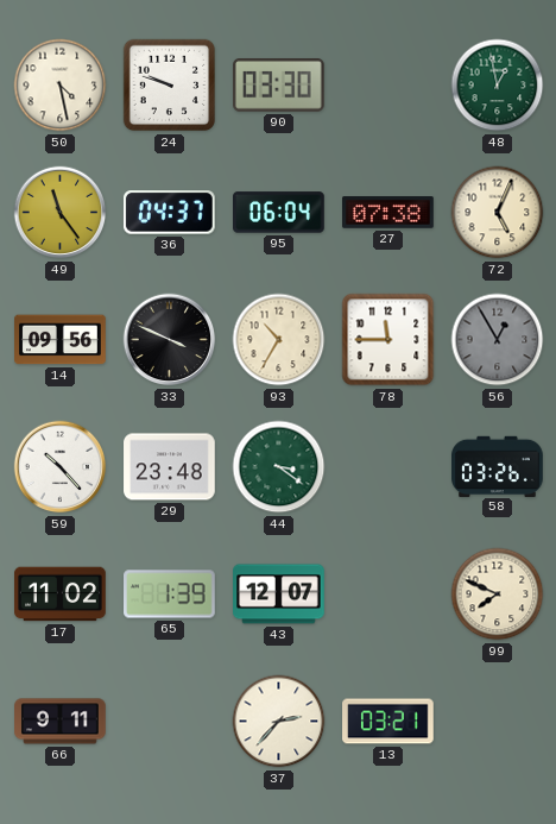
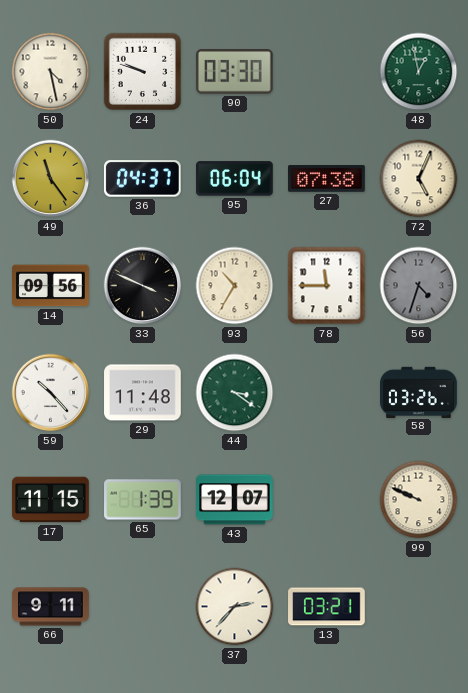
56: 12:55 -> 4:33 (419, 286)
29: 23:48 -> 11:48 (143, 393)
17: 11:02 -> 11:15 (51, 500)
99: 7:49 -> 9:49 (419, 500)
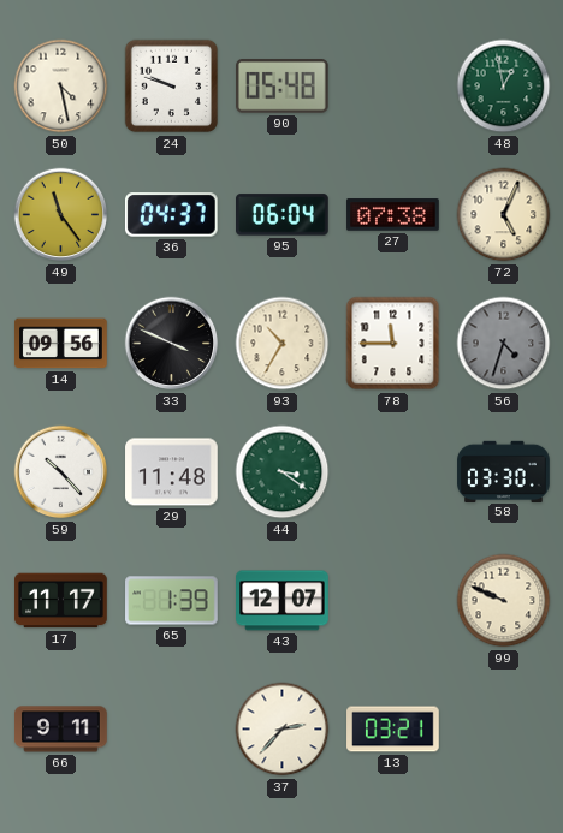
90: 03:30 -> 05:48 (283, 87)
58: 03:26 -> 03:30 (504, 471)
17: 11:15 -> 11:17 (61, 601)
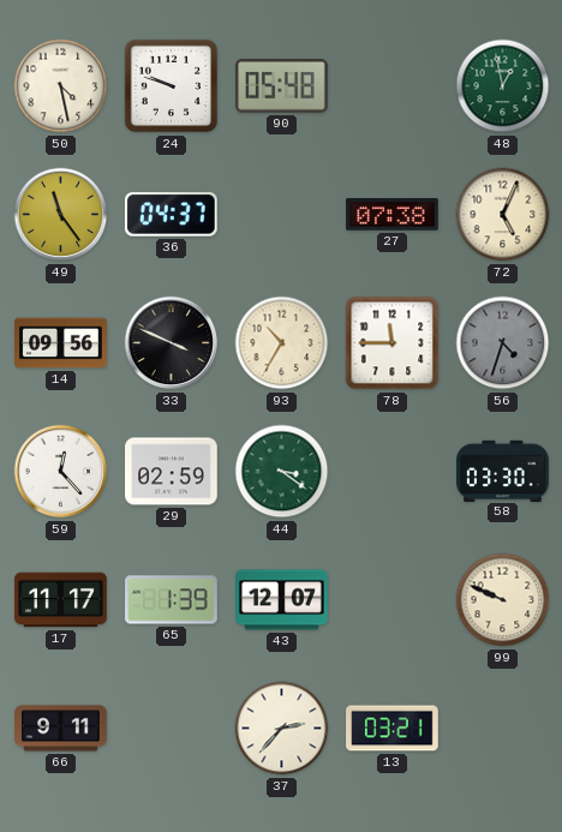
95: 06:04 -> none (283, 215)
59: 10:23 -> 12:23 (61, 472)
29: 11:48 -> 02:59 (172, 472)
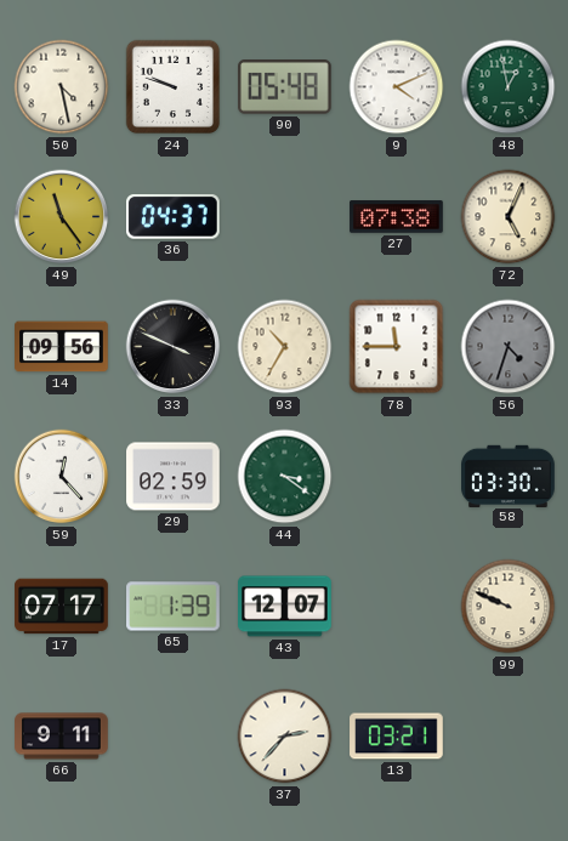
9: none -> 4:11 (397, 87)
17: 11:17 -> 07:17 (62, 607)
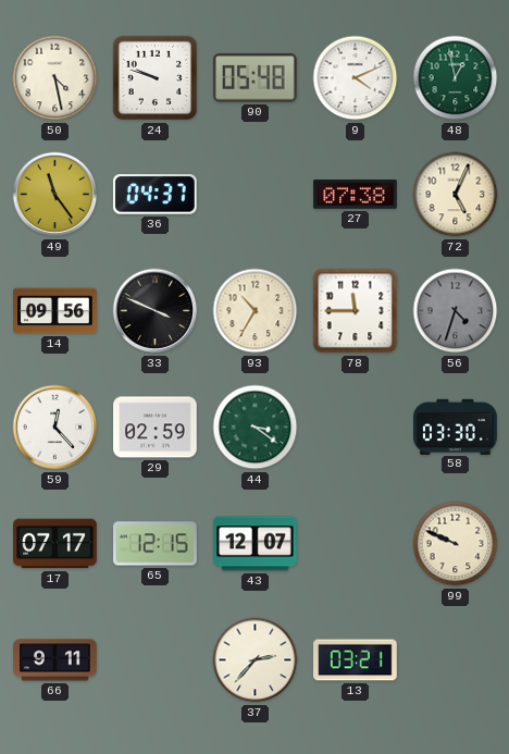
65: 1:39 -> 12:15 (156, 544)
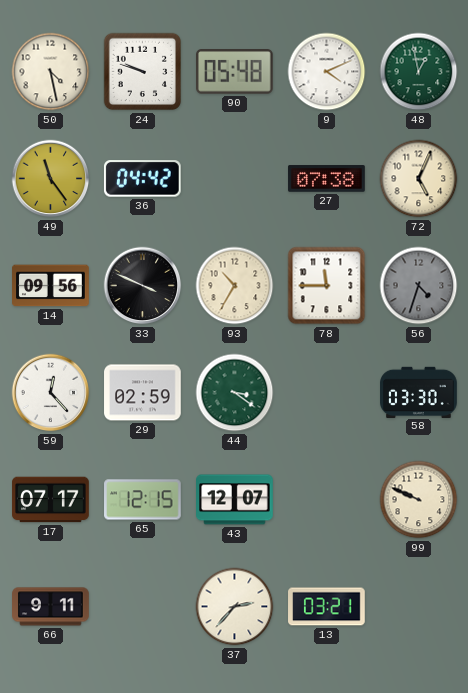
36: 04:37 -> 04:42 (142, 179)
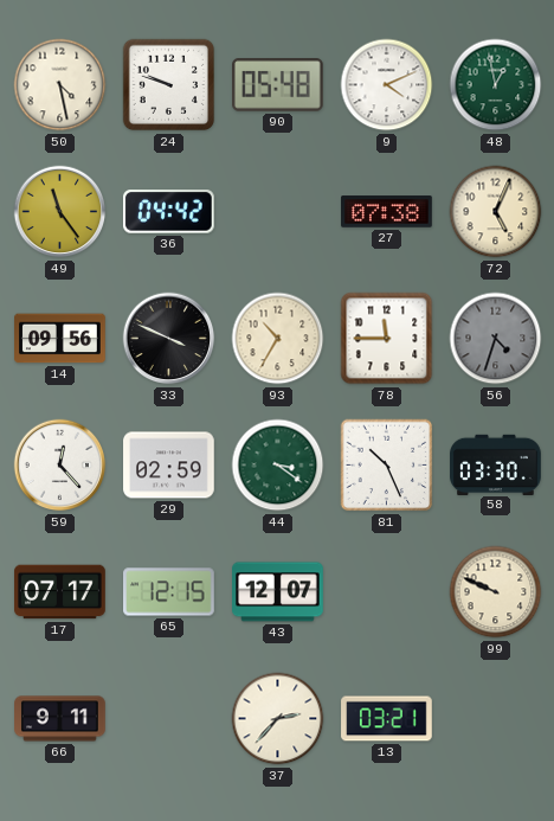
81: none -> 10:26 (387, 466)
